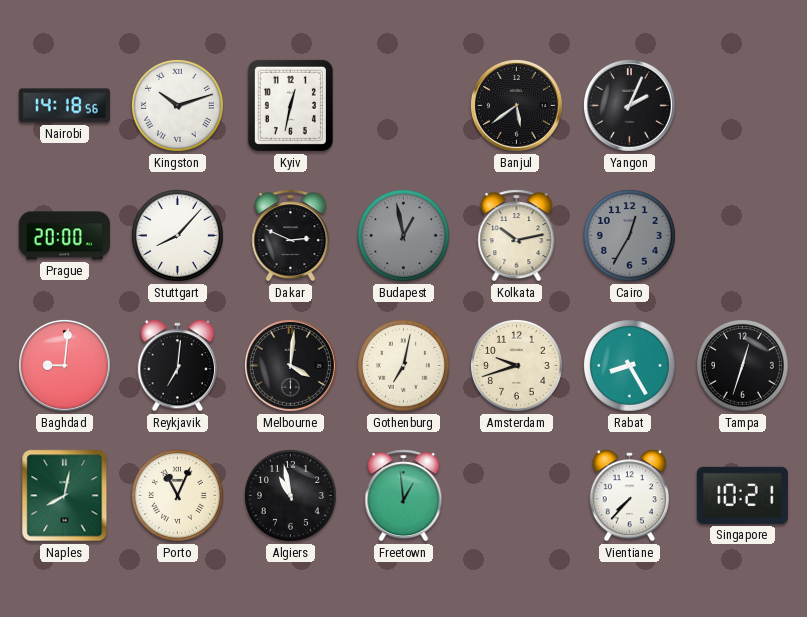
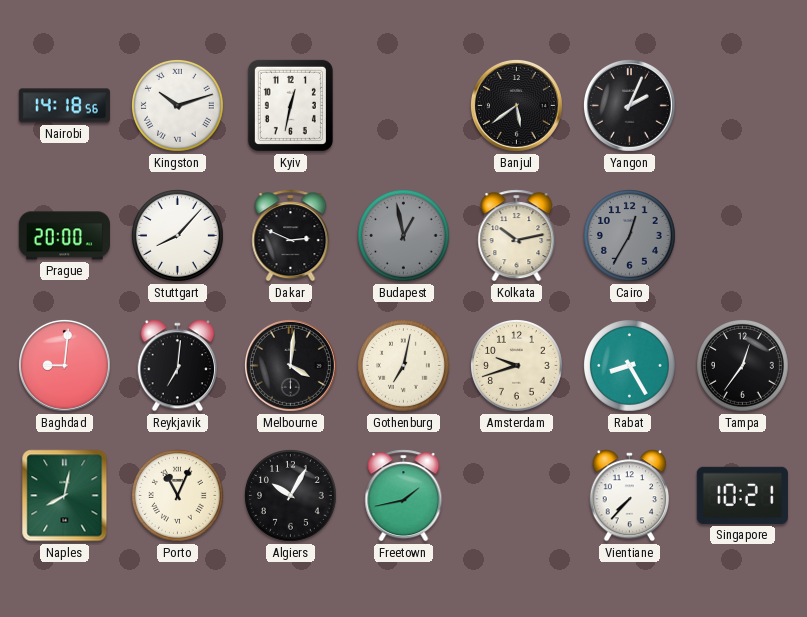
Tampa: 12:33 -> 12:36 (743, 366)
Algiers: 10:58 -> 10:05 (291, 496)
Freetown: 12:59 -> 1:43 (404, 496)
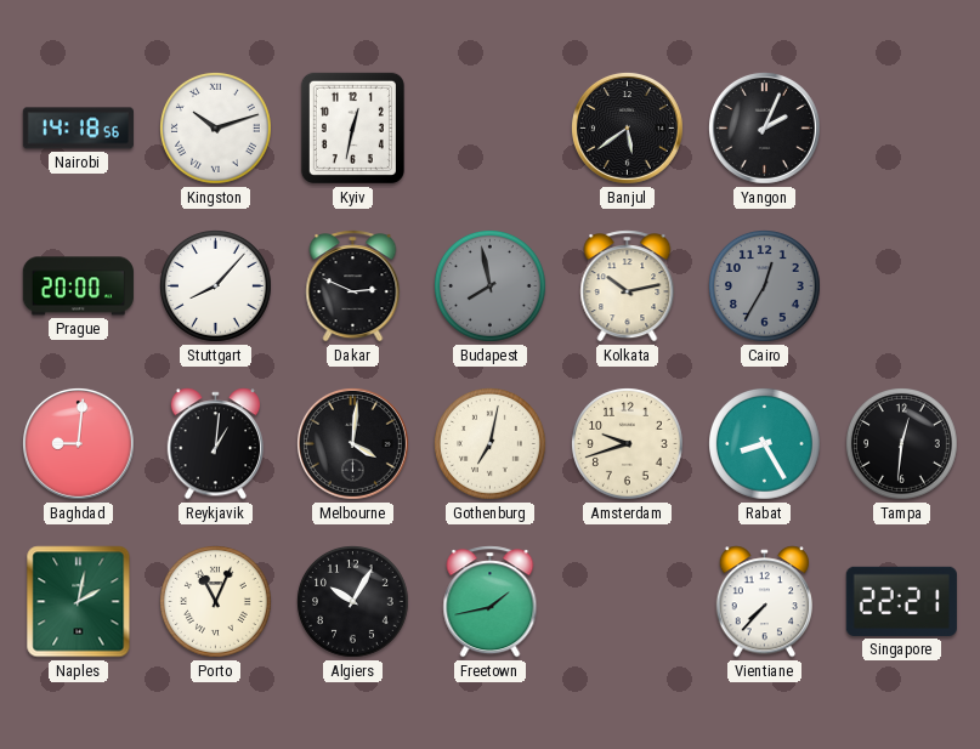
Budapest: 12:58 -> 7:58 (491, 286)
Reykjavik: 7:01 -> 1:01 (215, 444)
Tampa: 12:36 -> 12:31 (902, 444)
Naples: 8:02 -> 2:02 (79, 602)
Singapore: 10:21 -> 22:21 (901, 601)
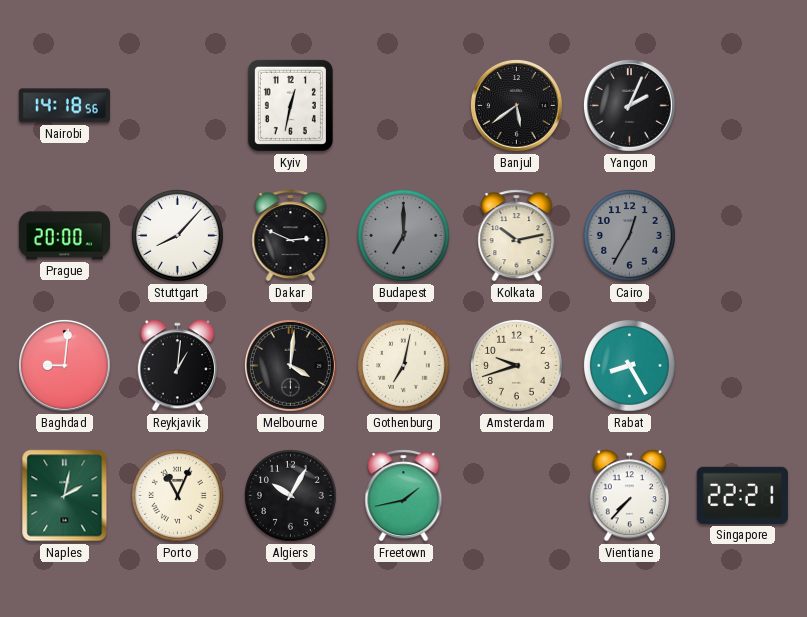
Kingston: 10:12 -> none (216, 129)
Budapest: 7:58 -> 7:00 (404, 236)
Tampa: 12:31 -> none (902, 444)
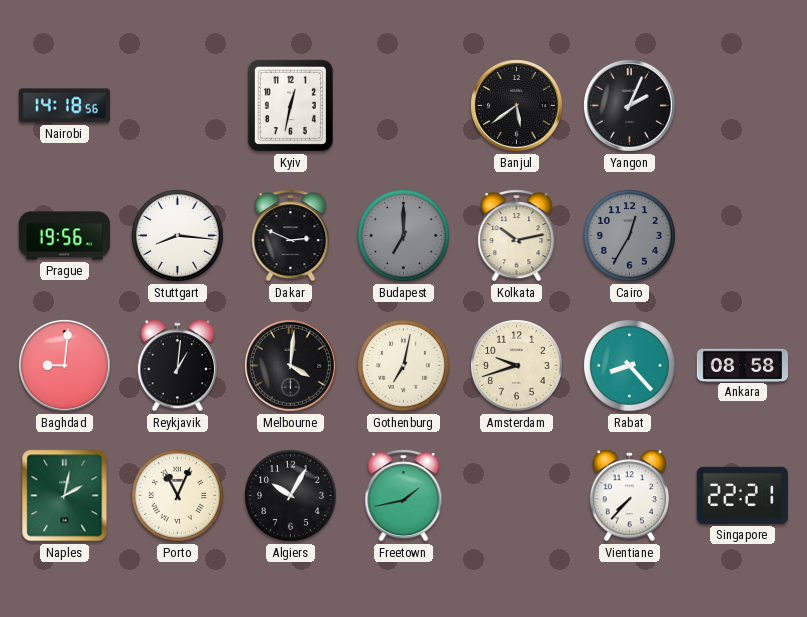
Prague: 20:00 -> 19:56 (64, 236)
Stuttgart: 8:07 -> 8:16 (178, 236)
Rabat: 8:25 -> 8:23 (630, 366)
Ankara: none -> 08:58 (742, 365)
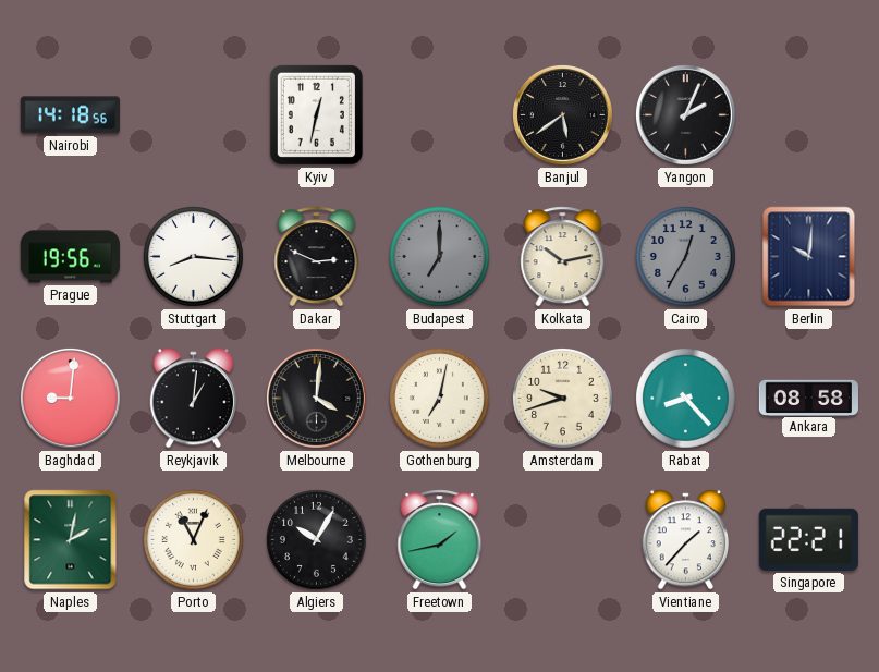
Berlin: none -> 10:01 (809, 257)
Vientiane: 7:37 -> 1:37 (685, 540)
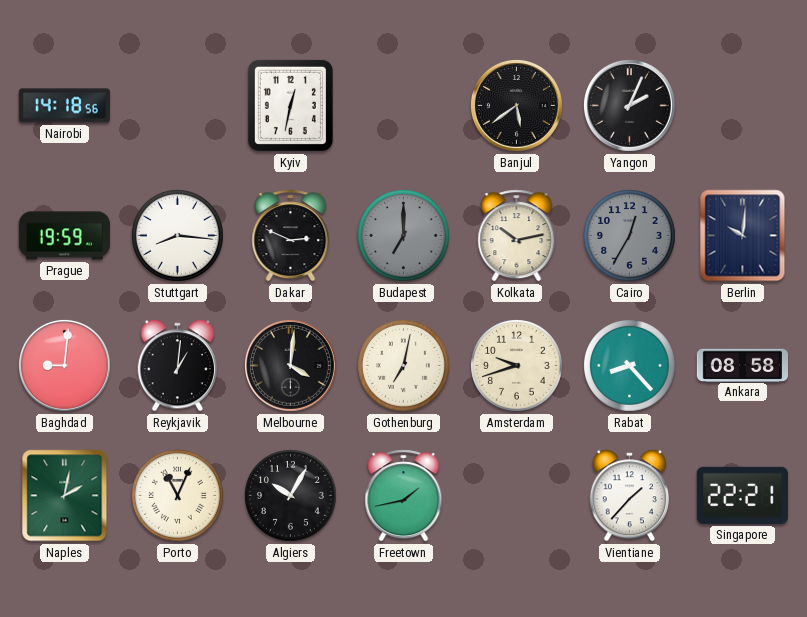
Prague: 19:56 -> 19:59 (64, 236)
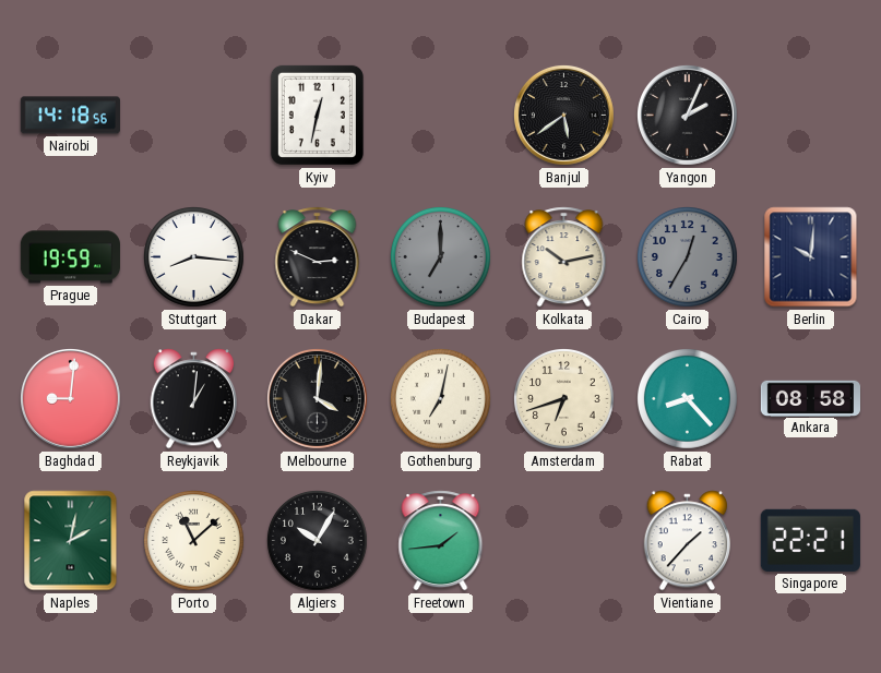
Amsterdam: 9:42 -> 6:42 (564, 399)
Porto: 11:04 -> 11:08 (194, 541)
Freetown: 1:43 -> 1:44 (441, 541)
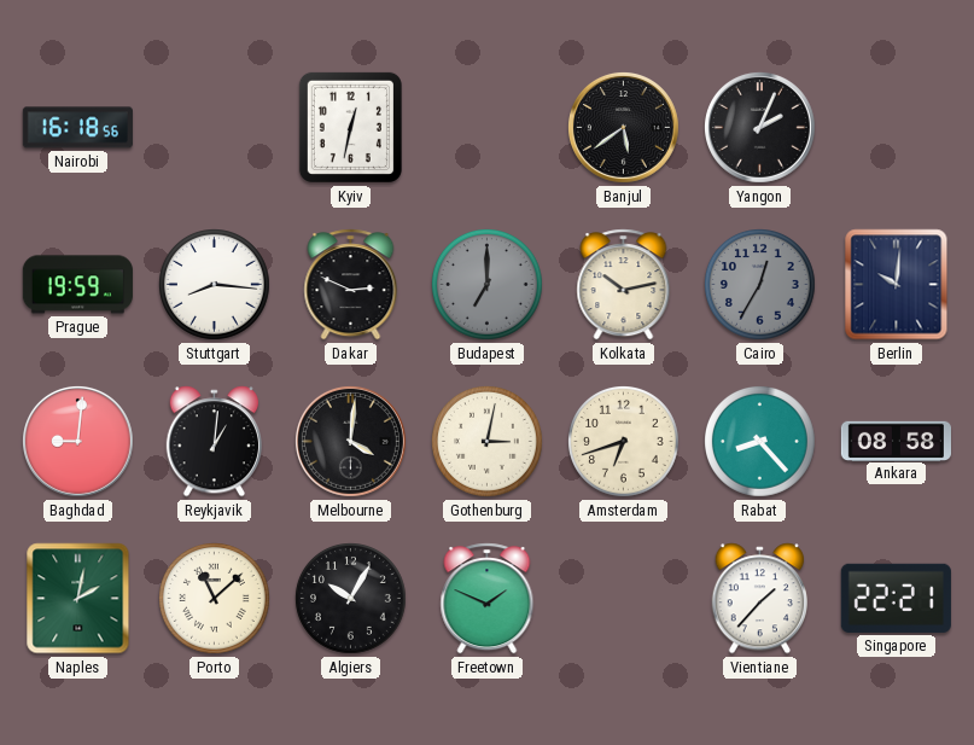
Nairobi: 14:18 -> 16:18 (77, 128)
Gothenburg: 7:02 -> 3:02 (488, 442)
Freetown: 1:44 -> 1:49 (488, 599)
